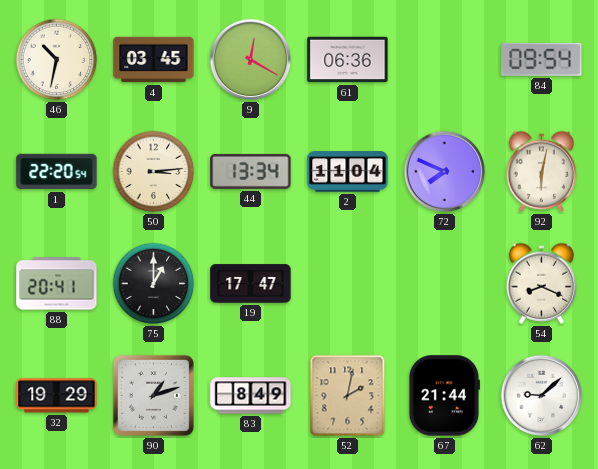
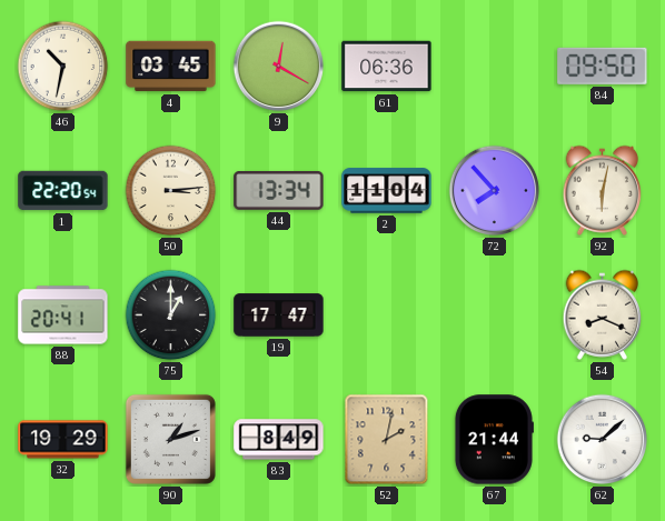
84: 09:54 -> 09:50 (603, 66)
72: 7:49 -> 7:53 (495, 191)
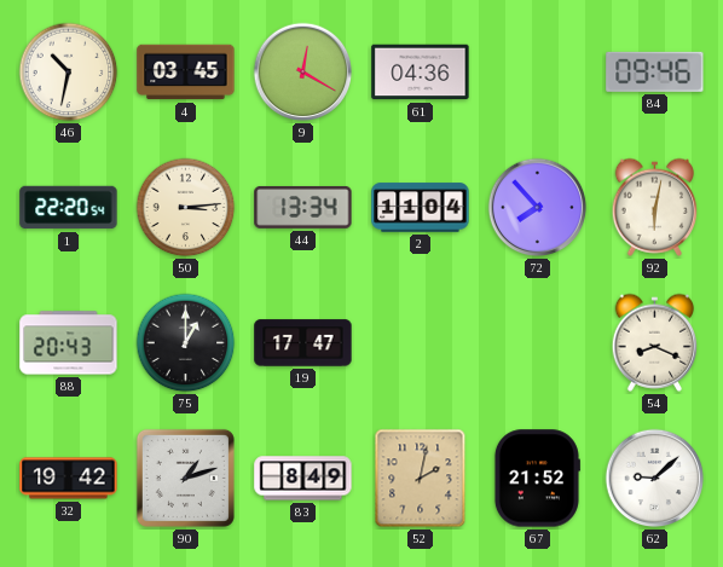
61: 06:36 -> 04:36 (421, 73)
84: 09:50 -> 09:46 (655, 71)
88: 20:41 -> 20:43 (69, 343)
32: 19:29 -> 19:42 (69, 479)
67: 21:44 -> 21:52 (537, 479)
